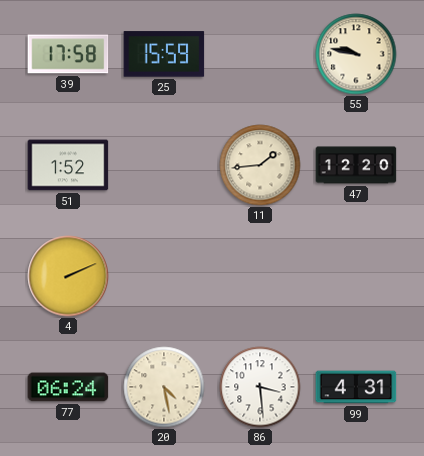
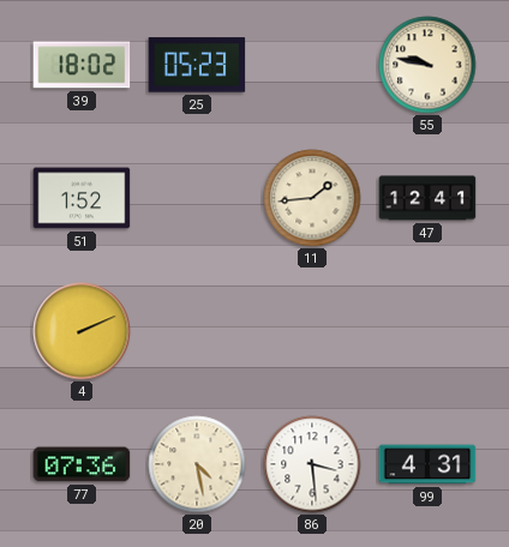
39: 17:58 -> 18:02 (82, 65)
25: 15:59 -> 05:23 (197, 65)
47: 12:20 -> 12:41 (427, 198)
77: 06:24 -> 07:36 (82, 464)
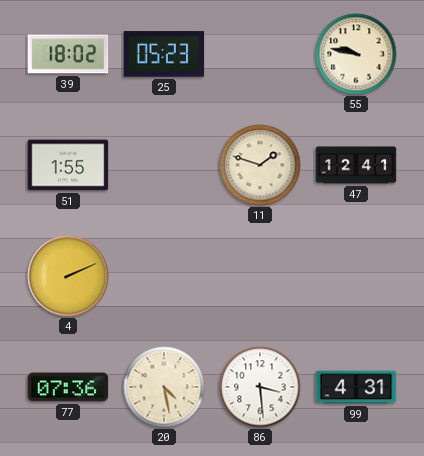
51: 1:52 -> 1:55 (68, 165)
11: 1:44 -> 1:48 (260, 165)
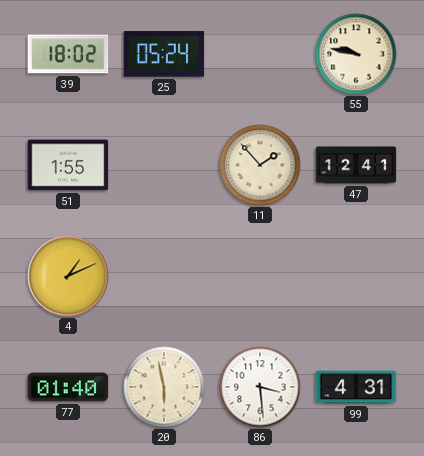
25: 05:23 -> 05:24 (164, 54)
11: 1:48 -> 1:53 (260, 165)
4: 2:11 -> 1:11 (68, 276)
77: 07:36 -> 01:40 (68, 387)
20: 4:28 -> 5:58 (164, 387)
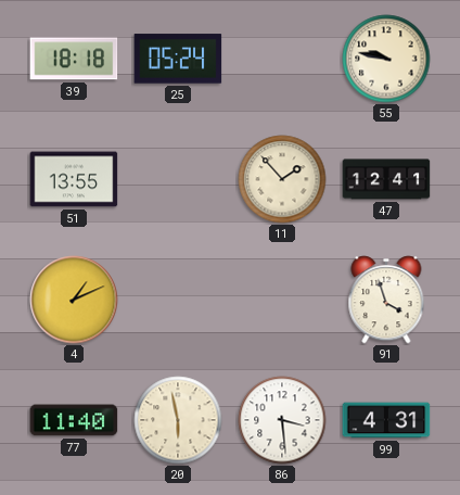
39: 18:02 -> 18:18 (74, 59)
51: 1:55 -> 13:55 (74, 179)
91: none -> 3:57 (386, 300)
77: 01:40 -> 11:40 (74, 420)
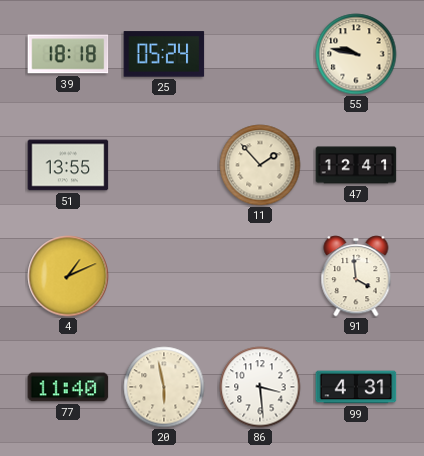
91: 3:57 -> 3:59 (356, 276)
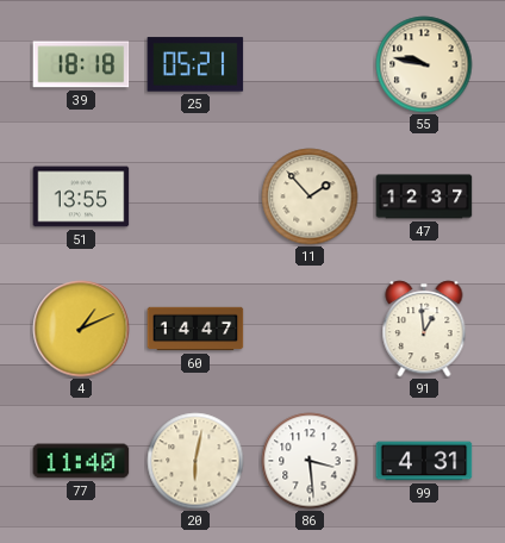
25: 05:24 -> 05:21 (195, 64)
47: 12:41 -> 12:37 (424, 196)
60: none -> 14:47 (195, 329)
91: 3:59 -> 12:59 (424, 329)
20: 5:58 -> 6:02 (195, 461)
